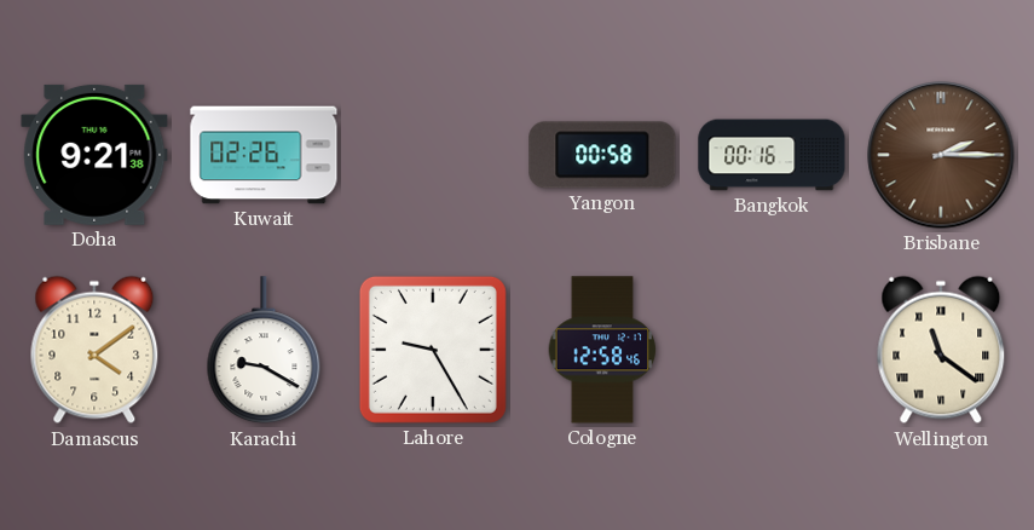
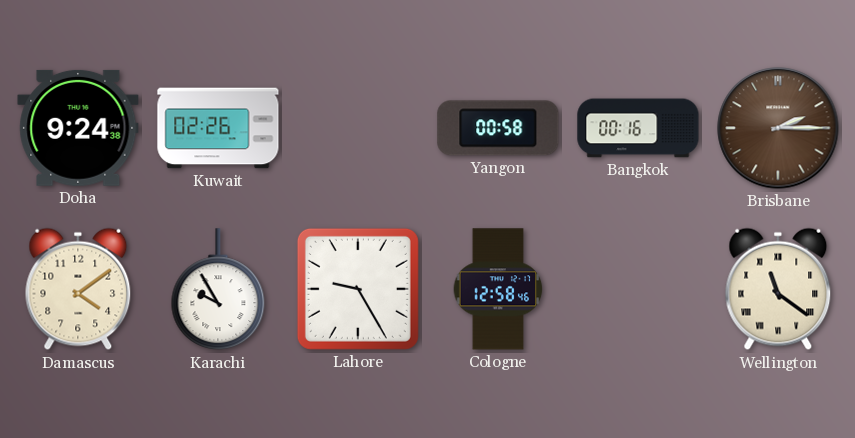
Doha: 9:21 -> 9:24 (78, 128)
Karachi: 9:20 -> 9:55 (218, 290)
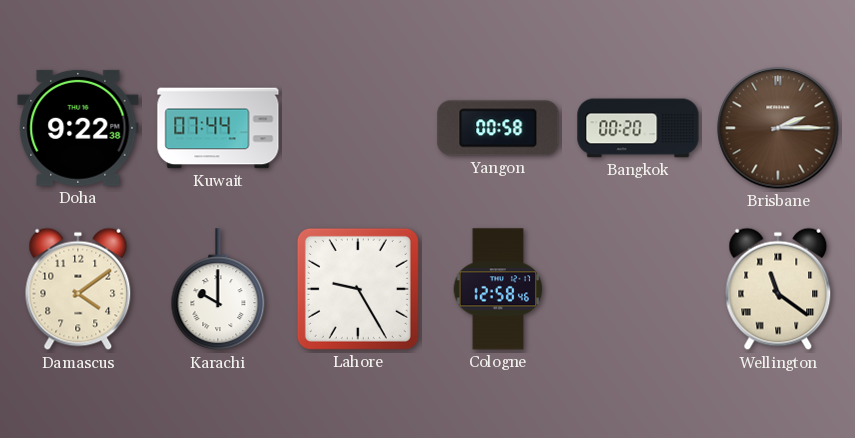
Doha: 9:24 -> 9:22 (78, 128)
Kuwait: 02:26 -> 07:44 (218, 128)
Bangkok: 00:16 -> 00:20 (638, 128)
Karachi: 9:55 -> 10:00 (218, 290)
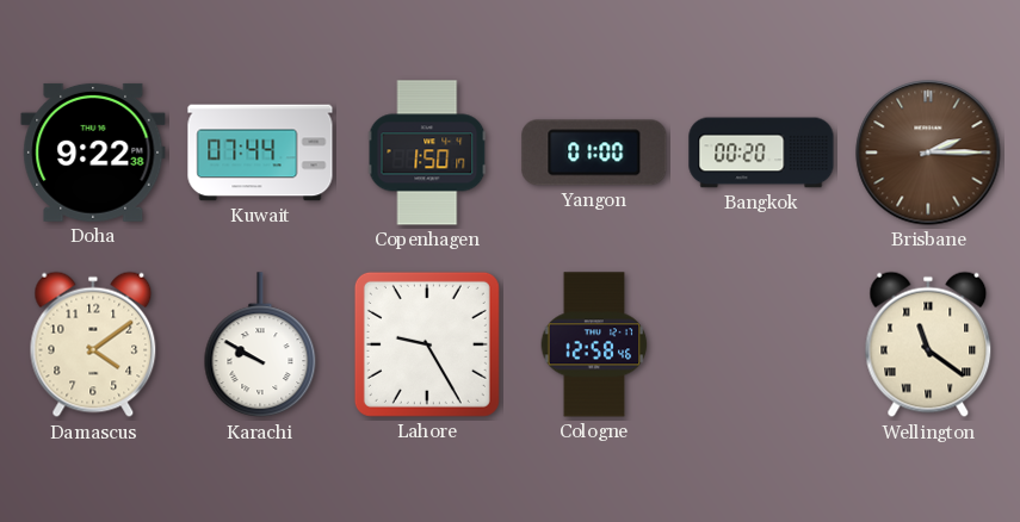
Copenhagen: none -> 1:50 (427, 153)
Yangon: 00:58 -> 01:00 (594, 153)
Karachi: 10:00 -> 9:50 (260, 346)
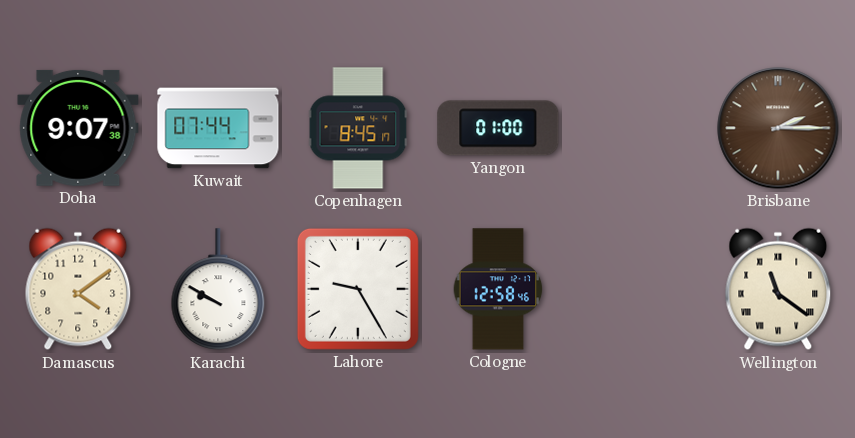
Doha: 9:22 -> 9:07 (78, 128)
Copenhagen: 1:50 -> 8:45 (358, 128)
Bangkok: 00:20 -> none (761, 153)
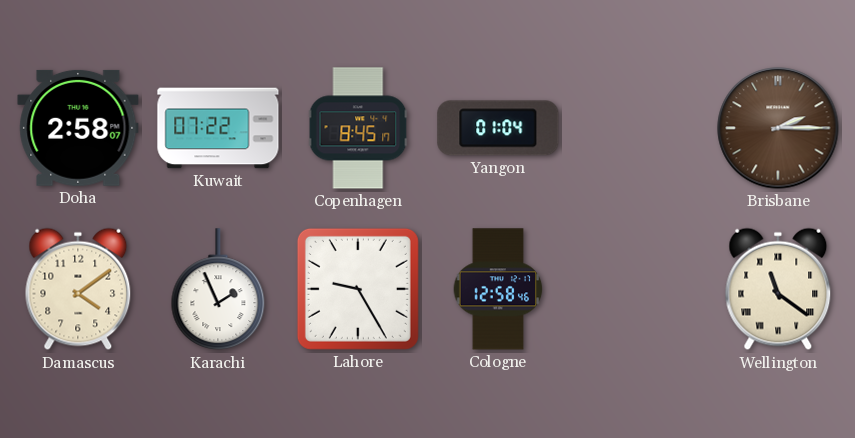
Doha: 9:07 -> 2:58 (78, 128)
Kuwait: 07:44 -> 07:22 (218, 128)
Yangon: 01:00 -> 01:04 (498, 128)
Karachi: 9:50 -> 1:56 (218, 290)
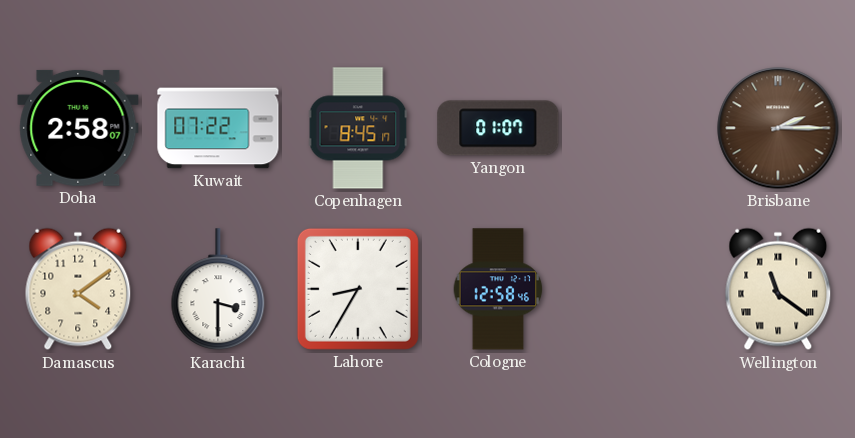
Yangon: 01:04 -> 01:07 (498, 128)
Karachi: 1:56 -> 3:30 (218, 290)
Lahore: 9:25 -> 8:35 (358, 289)
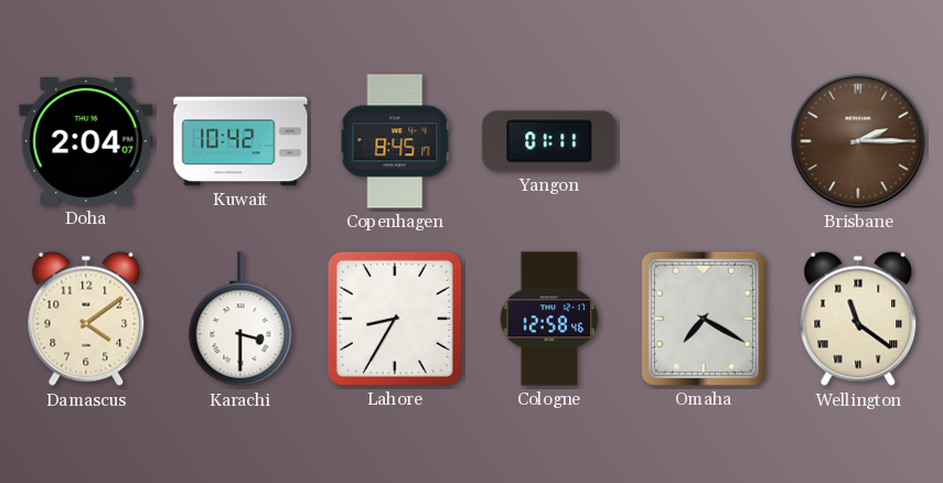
Doha: 2:58 -> 2:04 (86, 141)
Kuwait: 07:22 -> 10:42 (240, 141)
Yangon: 01:07 -> 01:11 (549, 141)
Omaha: none -> 7:20 (704, 319)
